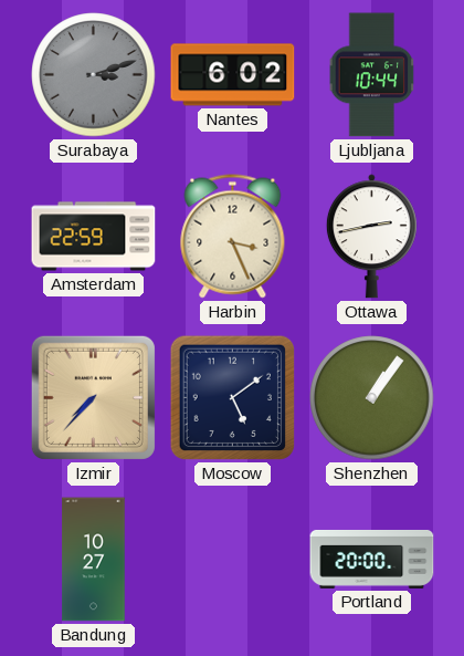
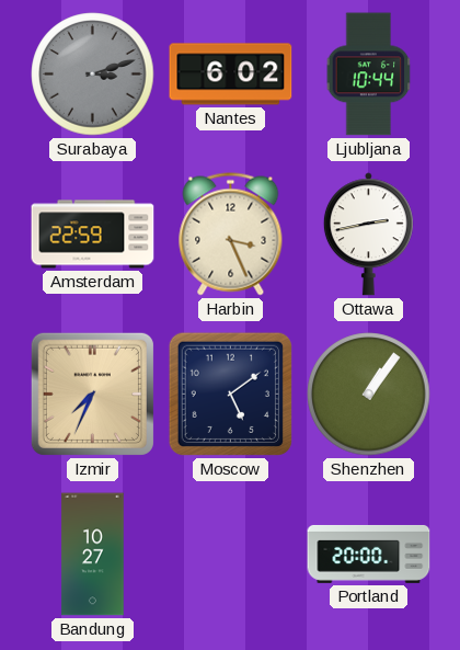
Izmir: 7:37 -> 7:34 (92, 394)
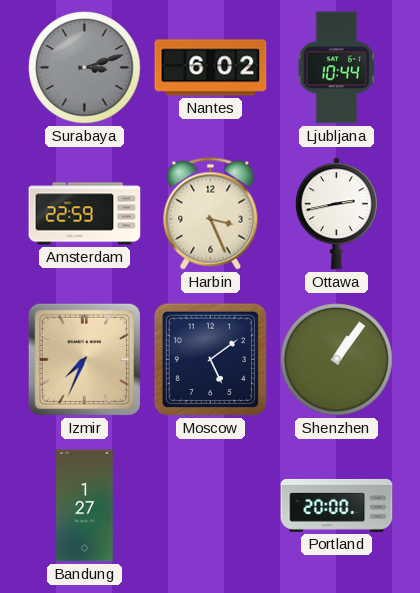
Bandung: 10:27 -> 1:27 (85, 506)
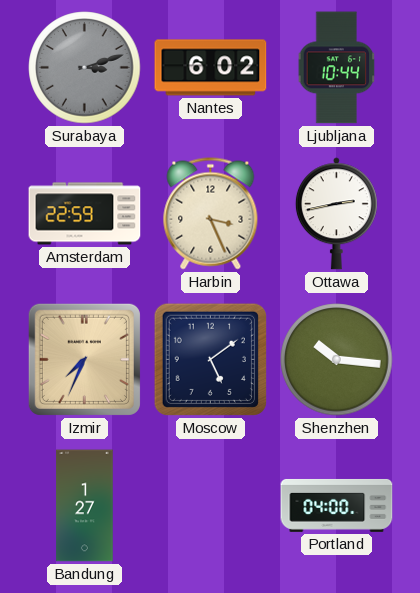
Shenzhen: 1:06 -> 10:16 (337, 360)
Portland: 20:00 -> 04:00 (337, 505)
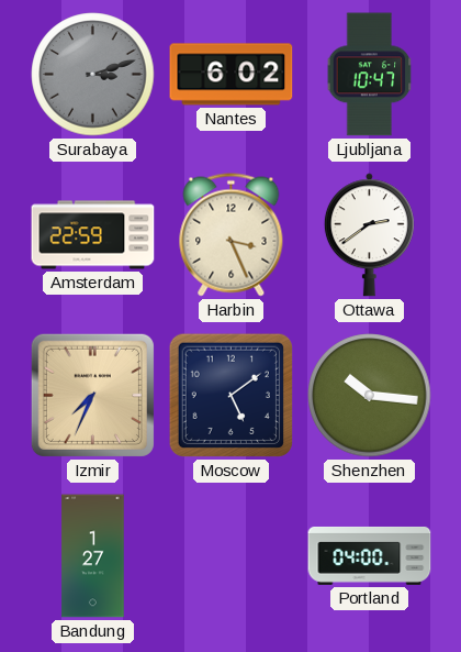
Ljubljana: 10:44 -> 10:47 (370, 75)
Ottawa: 2:43 -> 2:39 (369, 235)
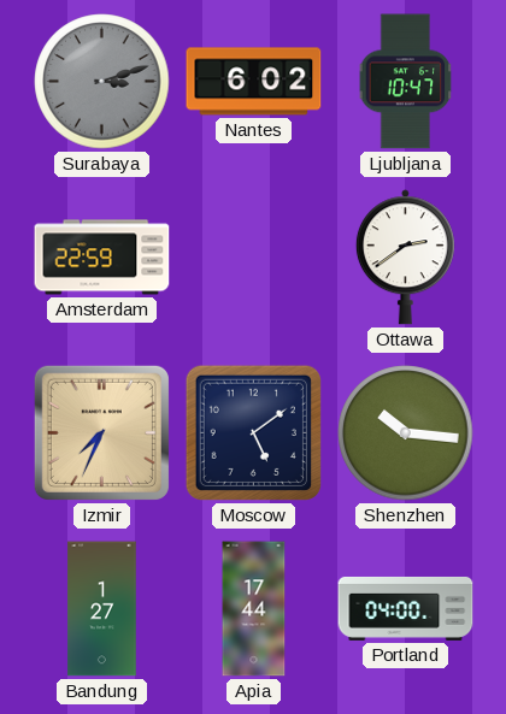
Harbin: 3:26 -> none (232, 235)
Apia: none -> 17:44 (254, 609)
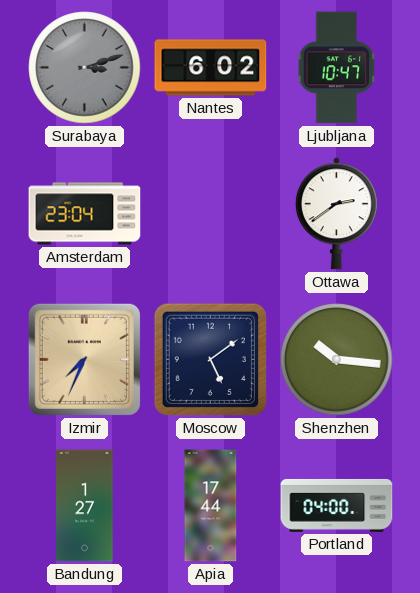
Amsterdam: 22:59 -> 23:04 (85, 214)
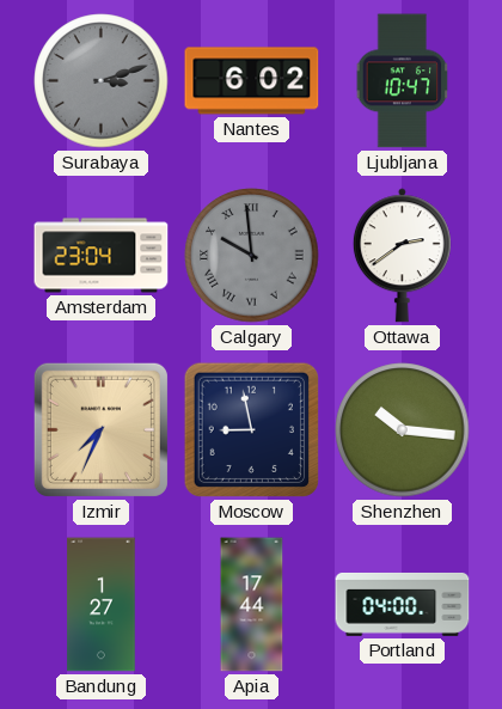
Calgary: none -> 9:59 (252, 256)
Moscow: 5:09 -> 8:58 (251, 429)
